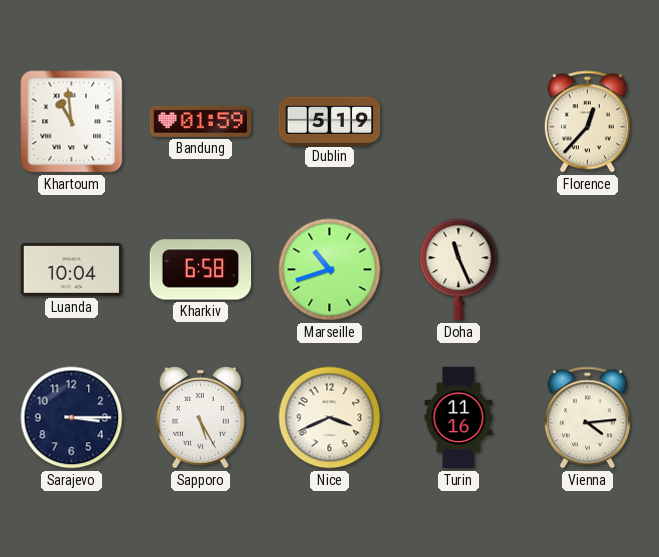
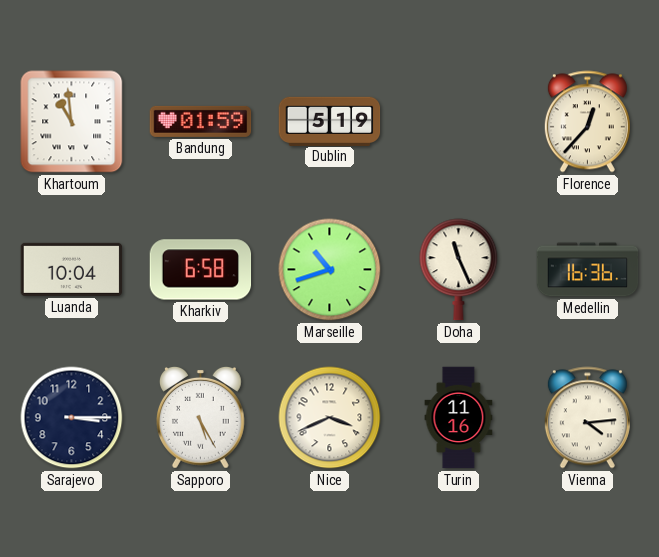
Medellin: none -> 16:36 (588, 270)
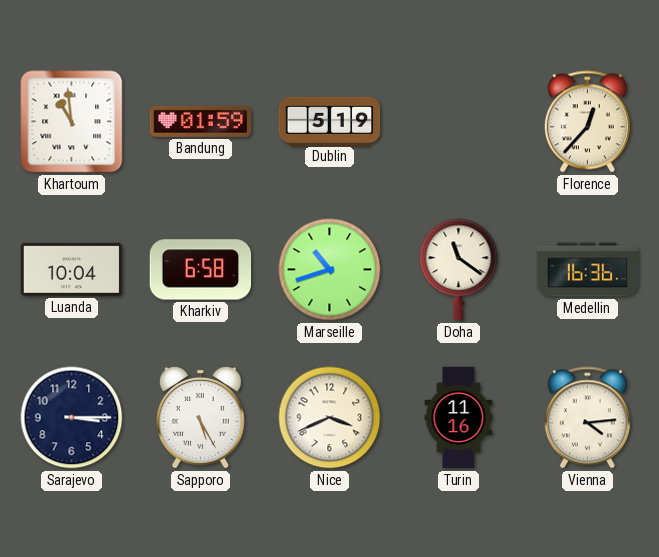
Doha: 11:26 -> 11:21 (459, 270)
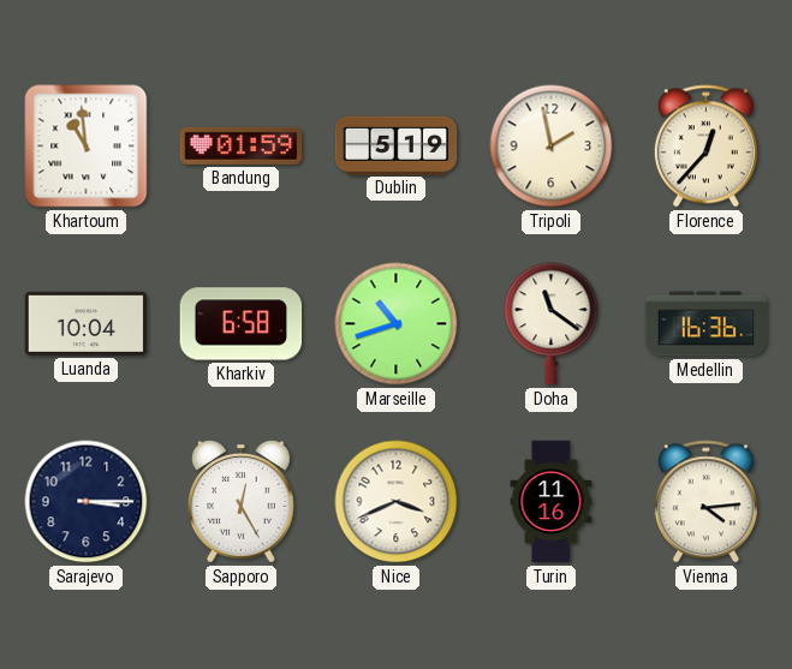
Tripoli: none -> 1:58 (552, 147)
Sapporo: 5:25 -> 12:25 (240, 501)
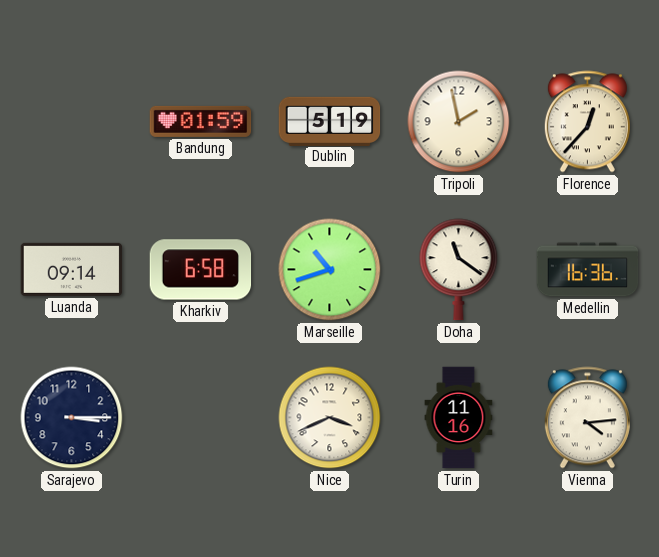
Khartoum: 10:59 -> none (87, 147)
Luanda: 10:04 -> 09:14 (72, 269)
Sapporo: 12:25 -> none (240, 501)
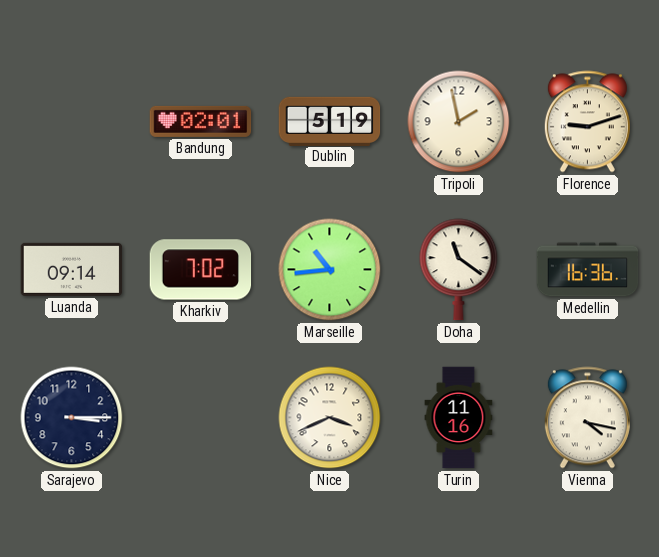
Bandung: 01:59 -> 02:01 (201, 121)
Florence: 12:37 -> 9:12 (587, 122)
Kharkiv: 6:58 -> 7:02 (201, 270)
Marseille: 10:42 -> 10:44 (330, 270)
Vienna: 4:14 -> 4:17 (587, 418)
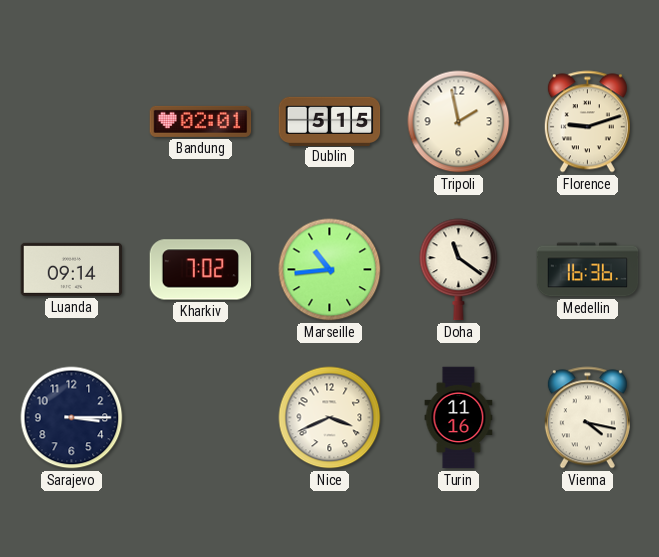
Dublin: 5:19 -> 5:15 (330, 121)
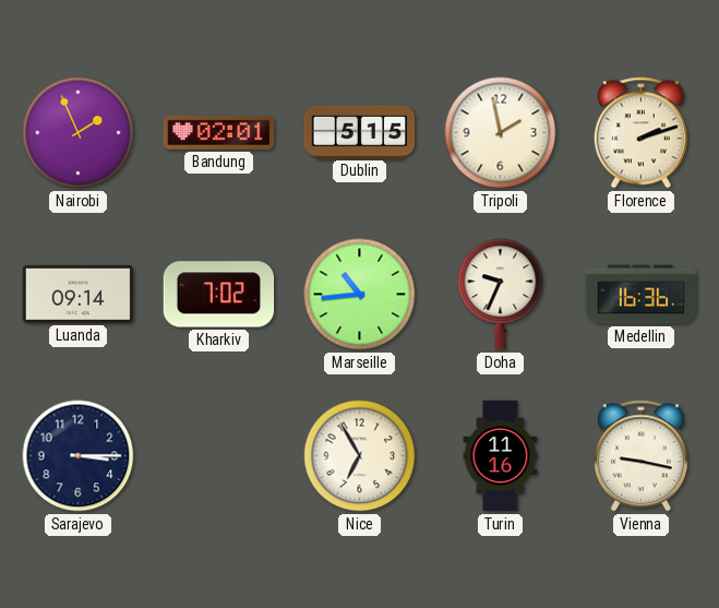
Nairobi: none -> 1:56 (79, 133)
Florence: 9:12 -> 2:12 (640, 133)
Doha: 11:21 -> 9:34 (501, 295)
Nice: 3:41 -> 6:55 (360, 456)
Vienna: 4:17 -> 9:17 (640, 456)
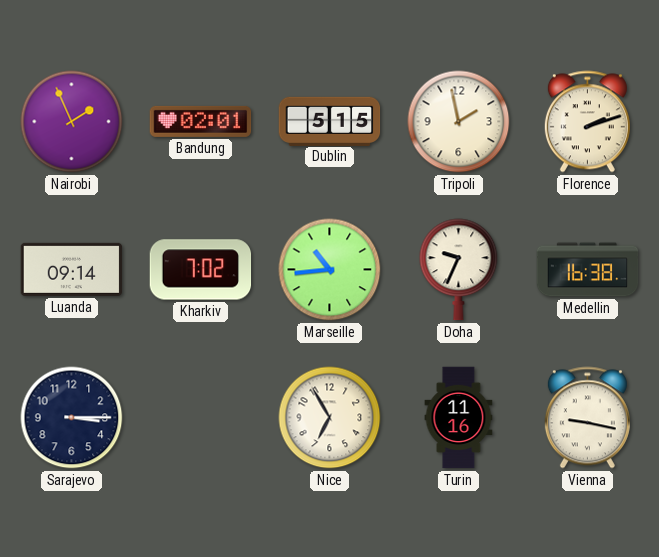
Medellin: 16:36 -> 16:38 (588, 270)
